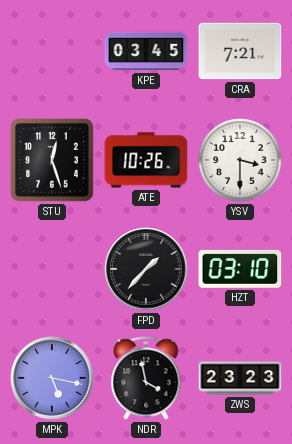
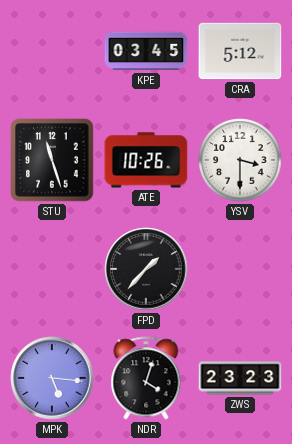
CRA: 7:21 -> 5:12 (240, 51)
STU: 12:27 -> 11:27 (52, 160)
HZT: 03:10 -> none (240, 269)
MPK: 5:17 -> 5:16 (52, 378)
NDR: 3:58 -> 4:03 (146, 378)
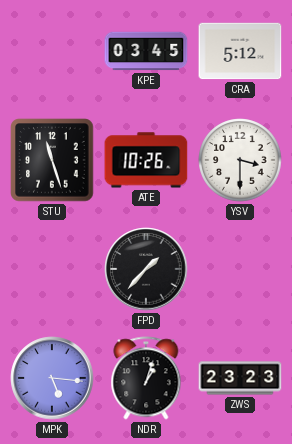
NDR: 4:03 -> 1:03 (146, 378)
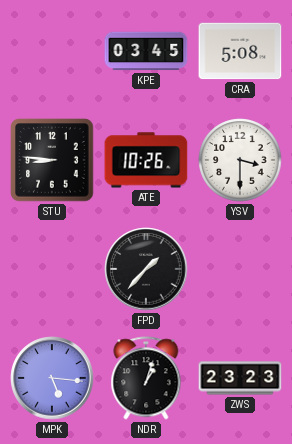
CRA: 5:12 -> 5:08 (240, 51)
STU: 11:27 -> 8:46 (52, 160)
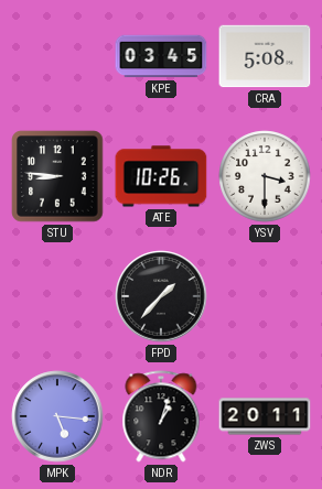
ZWS: 23:23 -> 20:11 (265, 416)
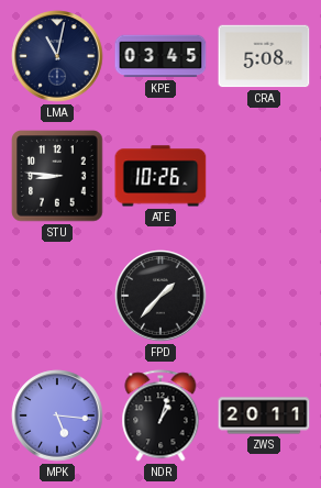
LMA: none -> 11:02 (57, 56)
YSV: 3:30 -> none (265, 176)
